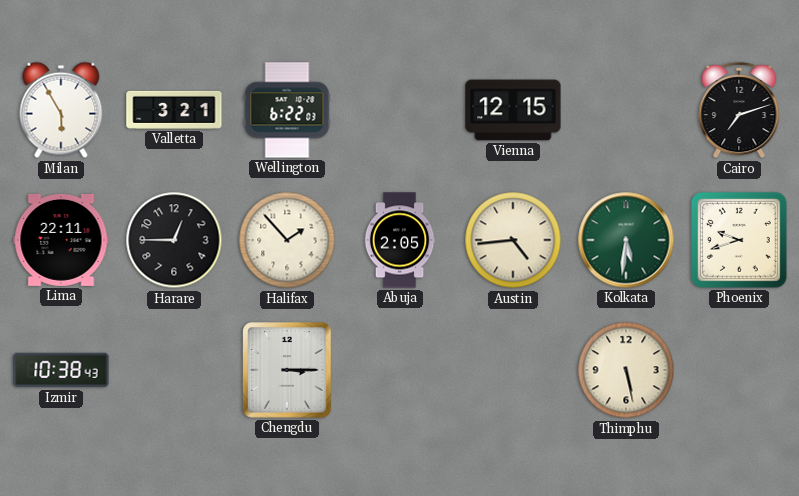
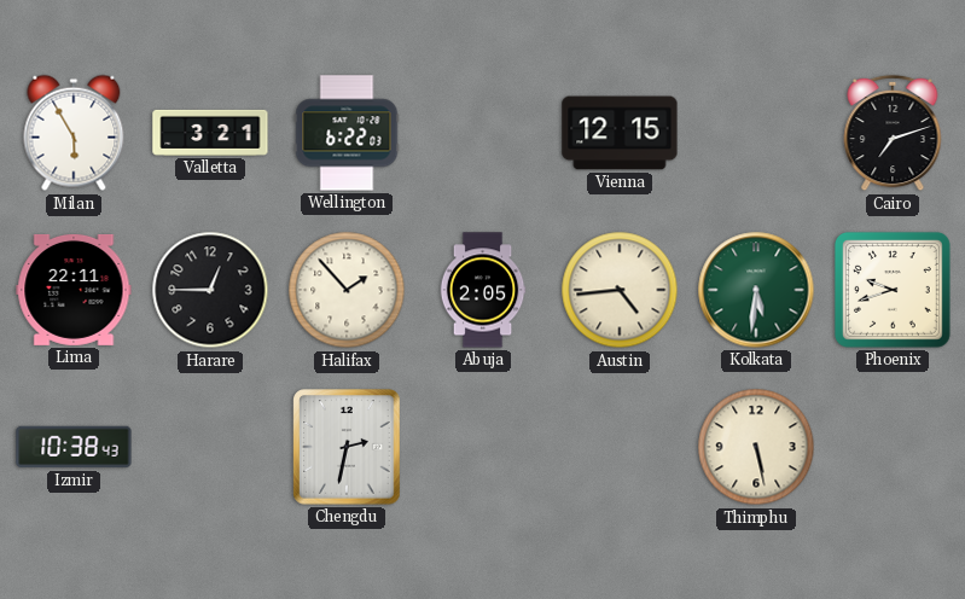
Chengdu: 3:15 -> 2:32 (347, 447)
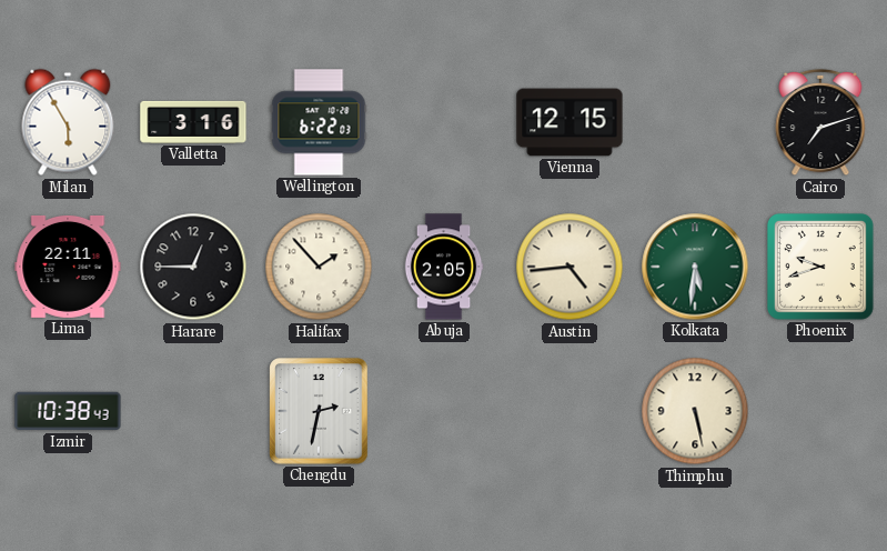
Valletta: 3:21 -> 3:16 (193, 122)
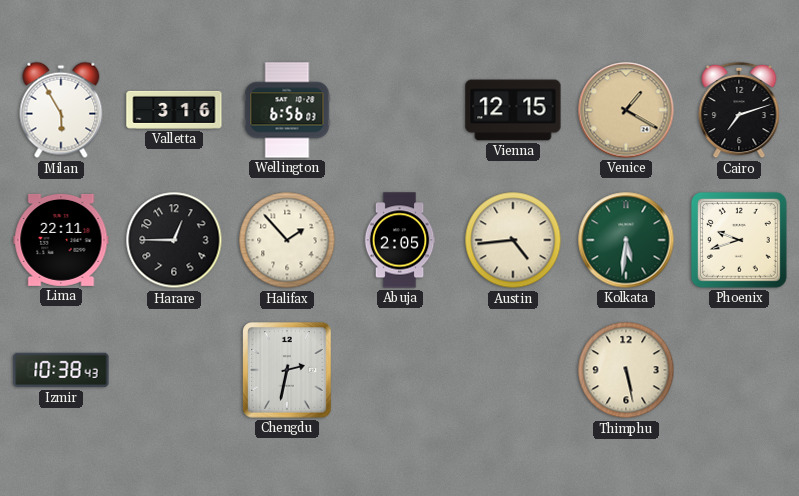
Wellington: 6:22 -> 6:56 (287, 110)
Venice: none -> 1:20 (626, 110)
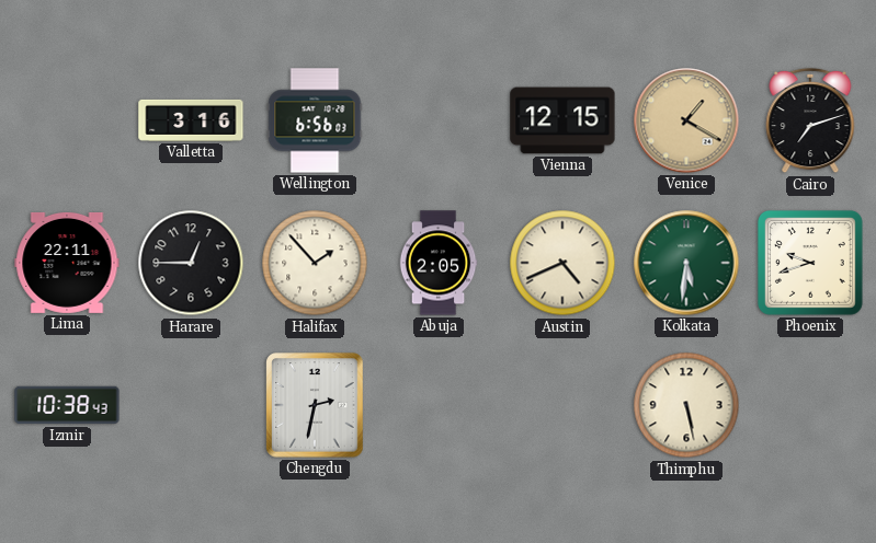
Milan: 5:55 -> none (61, 110)
Austin: 4:44 -> 4:41 (562, 263)
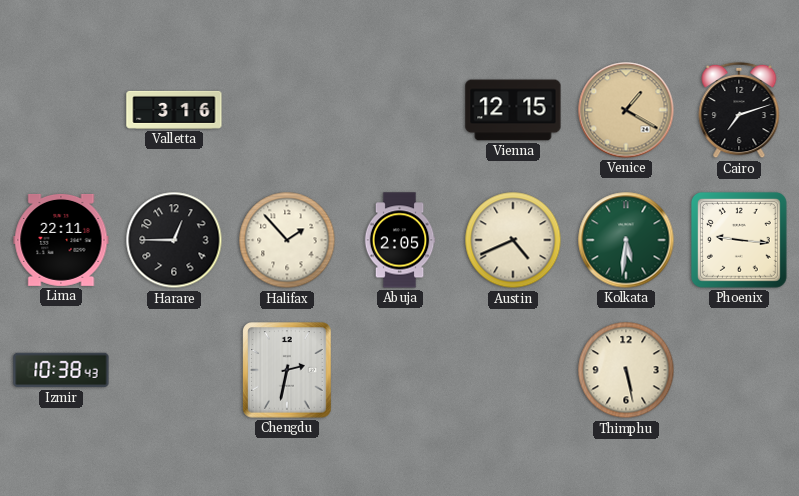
Wellington: 6:56 -> none (315, 120)
Phoenix: 9:42 -> 9:16 (739, 240)
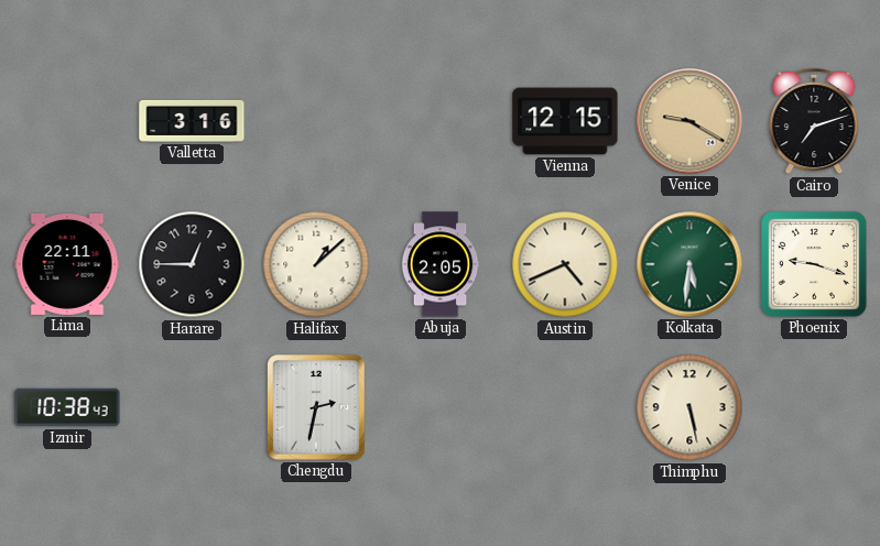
Venice: 1:20 -> 9:20 (689, 121)
Halifax: 1:53 -> 1:08 (316, 264)
Phoenix: 9:16 -> 9:18 (814, 264)
